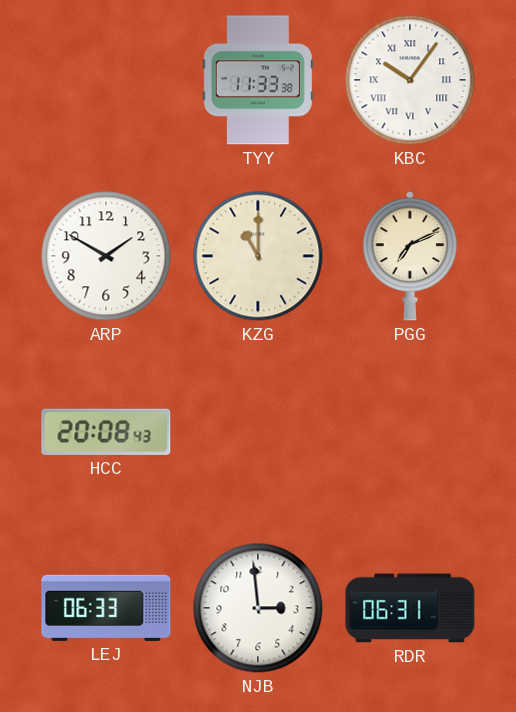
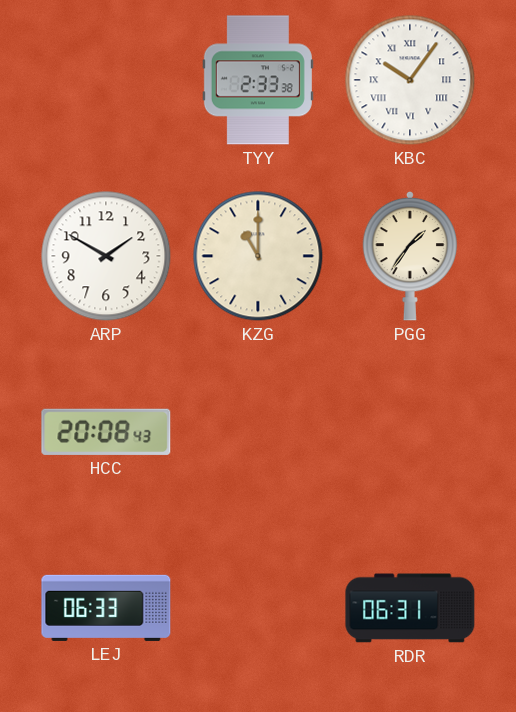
TYY: 11:33 -> 2:33 (258, 80)
PGG: 7:11 -> 1:36 (410, 256)
NJB: 2:59 -> none (258, 608)
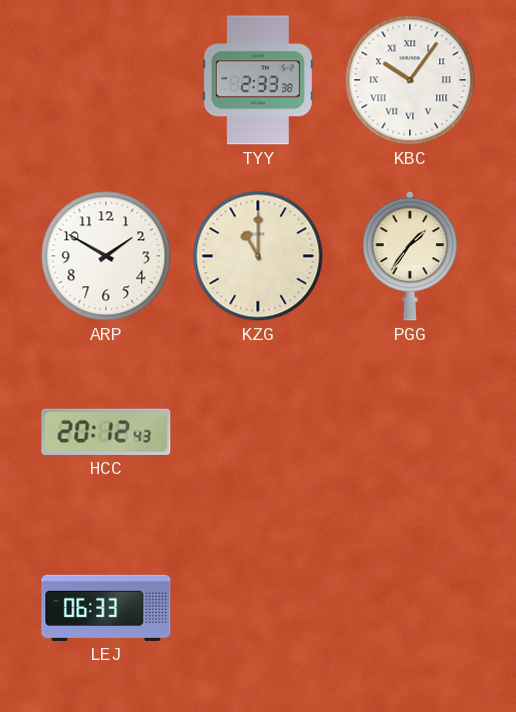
HCC: 20:08 -> 20:12 (106, 432)
RDR: 06:31 -> none (410, 608)
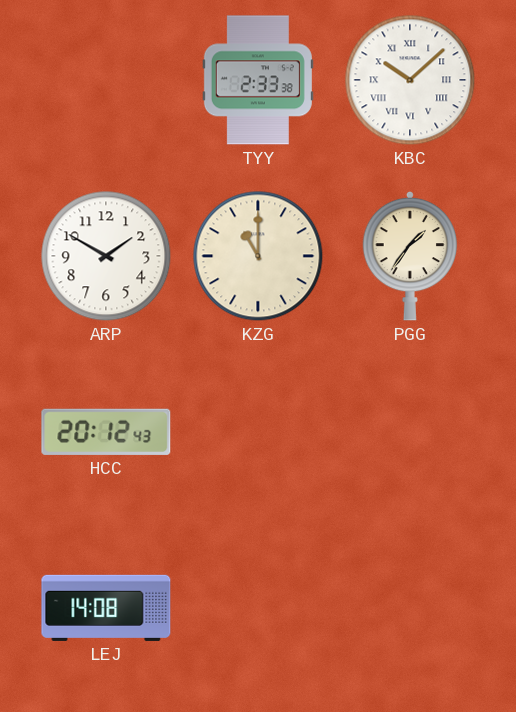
KBC: 10:06 -> 10:08 (410, 80)
LEJ: 06:33 -> 14:08 (106, 608)
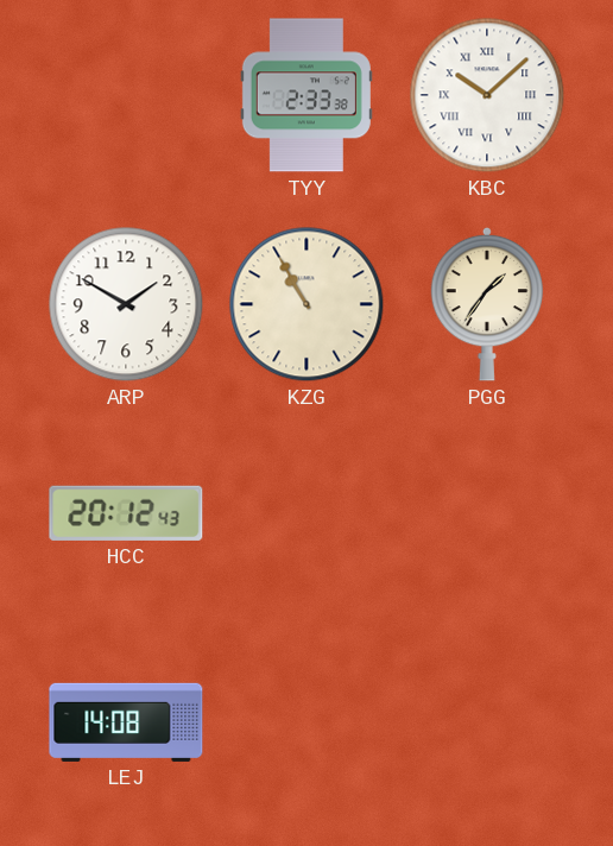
KZG: 11:00 -> 10:55 (306, 304)
